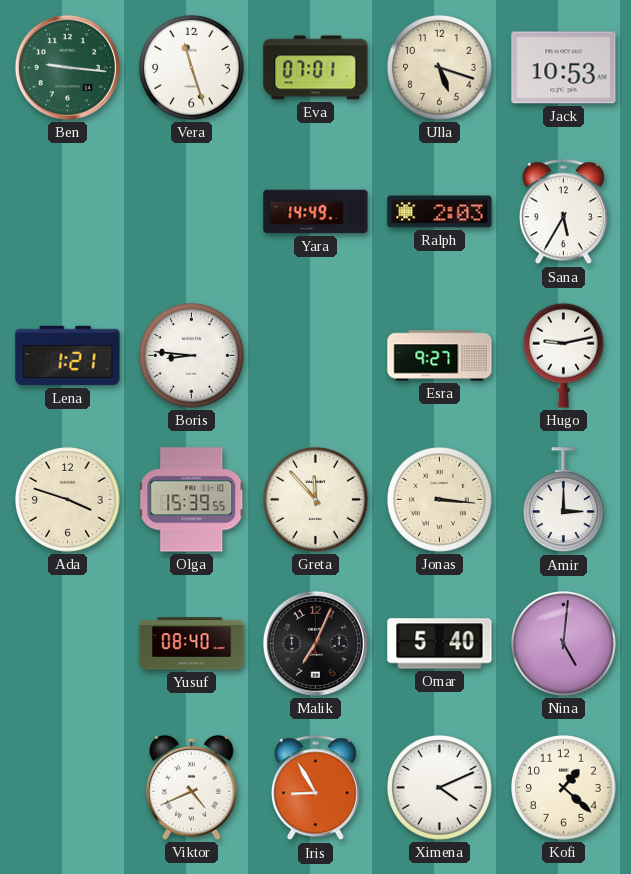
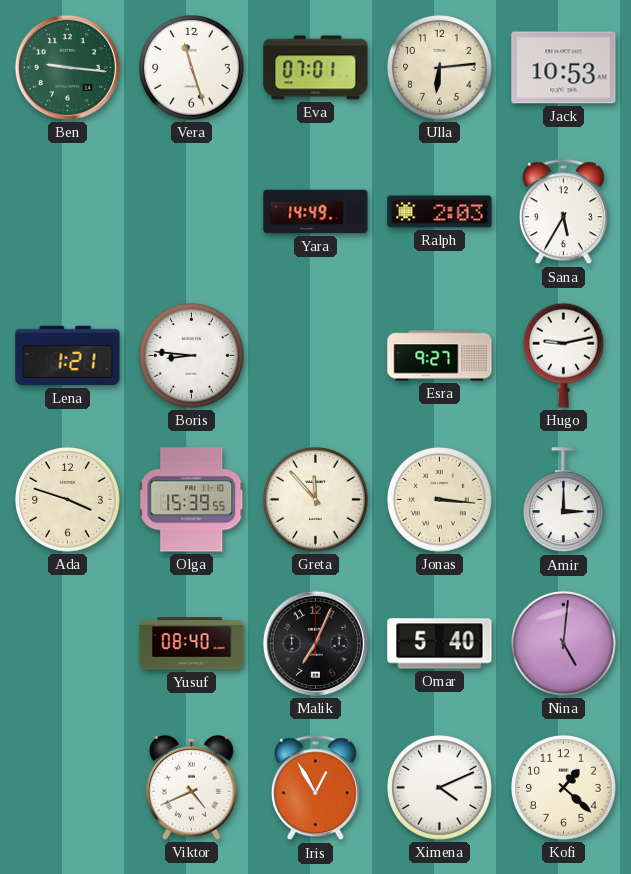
Ulla: 5:18 -> 6:14 (440, 68)
Iris: 8:55 -> 12:55 (315, 788)
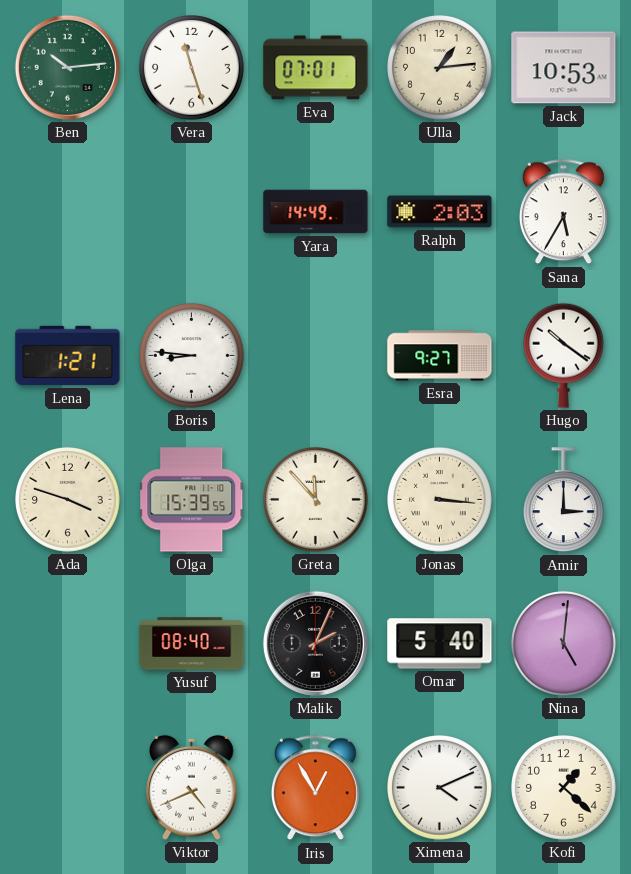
Ben: 9:16 -> 10:14 (67, 67)
Ulla: 6:14 -> 1:14 (440, 68)
Hugo: 9:13 -> 10:21 (563, 355)
Malik: 7:04 -> 2:04 (315, 643)
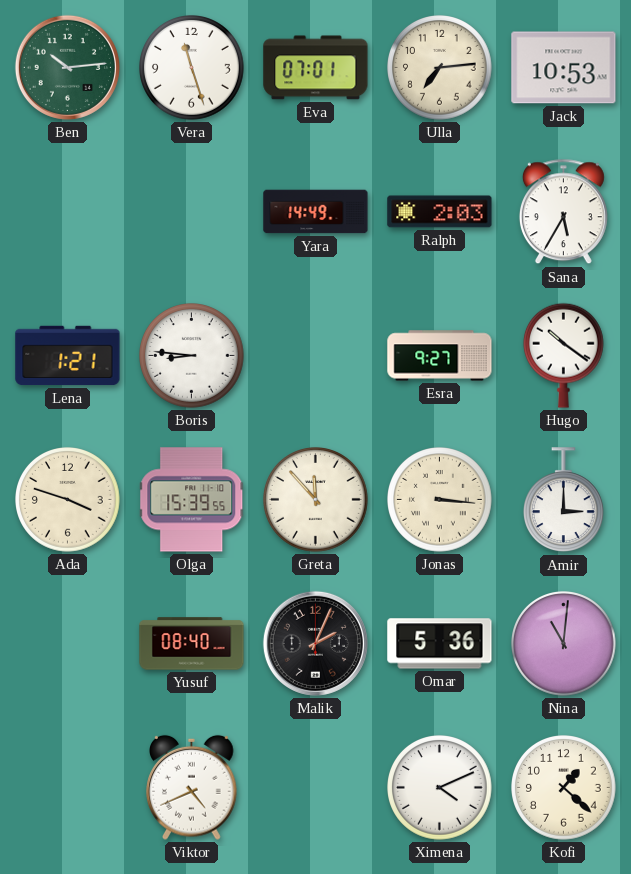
Ulla: 1:14 -> 7:14 (440, 68)
Omar: 5:40 -> 5:36 (440, 644)
Nina: 5:01 -> 11:01 (564, 644)
Iris: 12:55 -> none (315, 788)
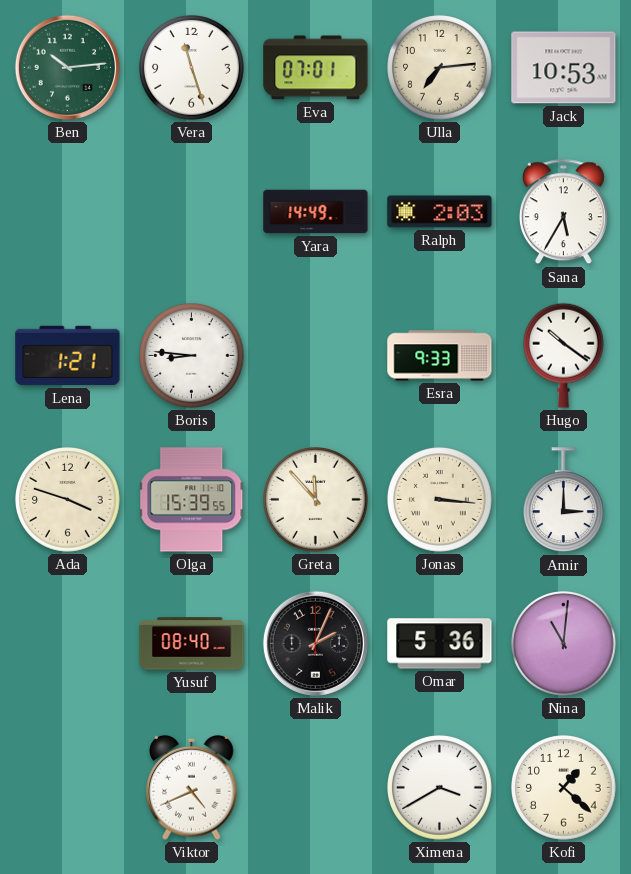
Esra: 9:27 -> 9:33 (440, 356)
Ximena: 4:11 -> 3:40 (440, 788)
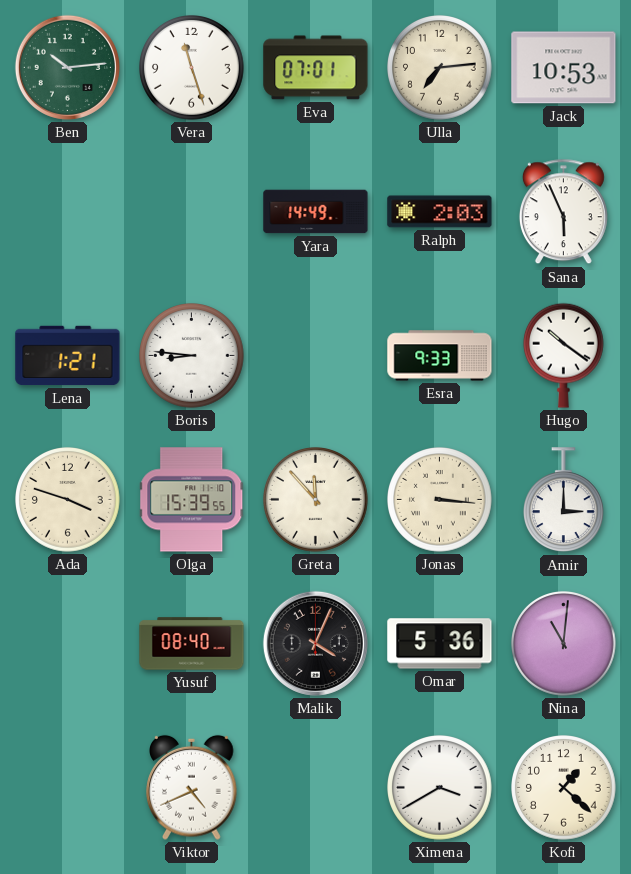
Sana: 5:35 -> 5:56 (563, 212)
Malik: 2:04 -> 4:04 (315, 643)
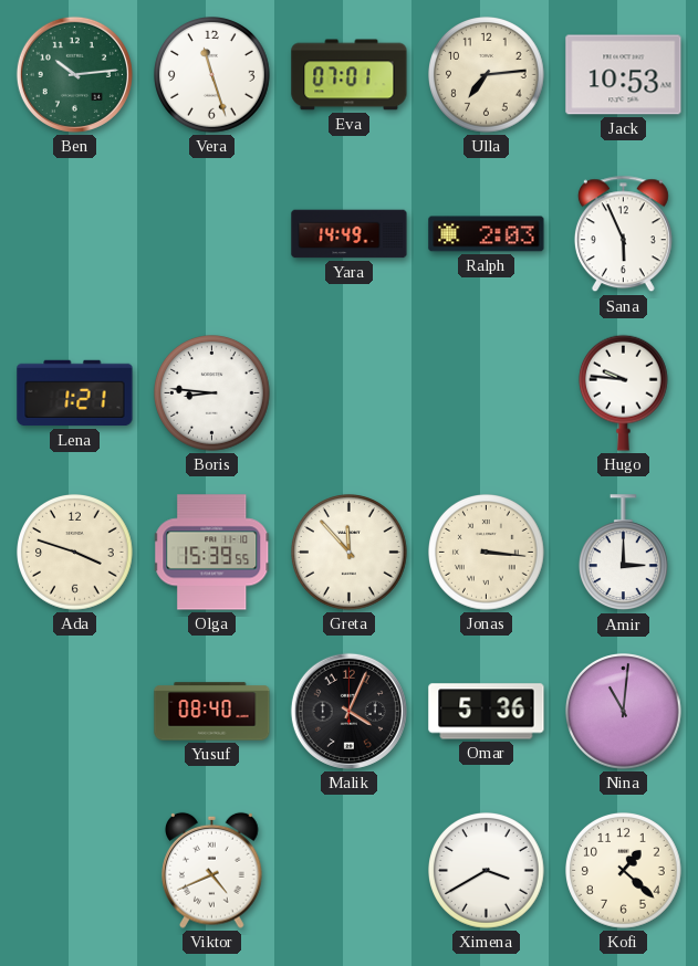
Esra: 9:33 -> none (440, 356)
Hugo: 10:21 -> 9:46 (623, 392)
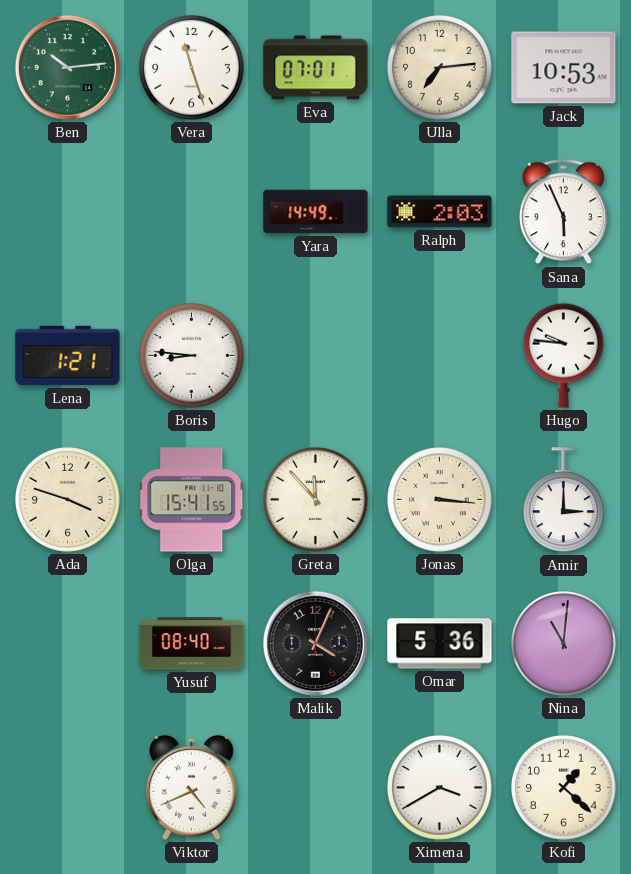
Olga: 15:39 -> 15:41 (192, 500)
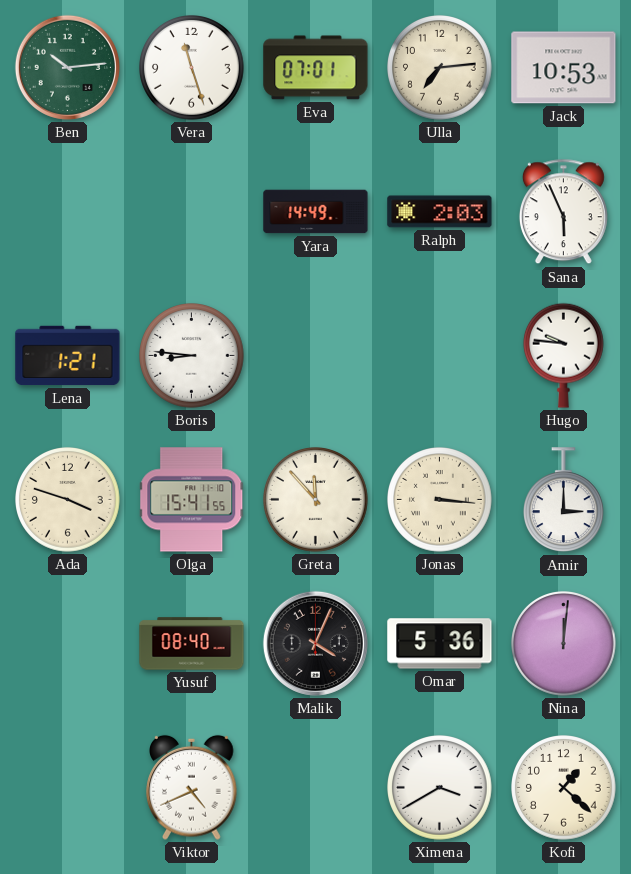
Nina: 11:01 -> 12:01 (564, 644)
